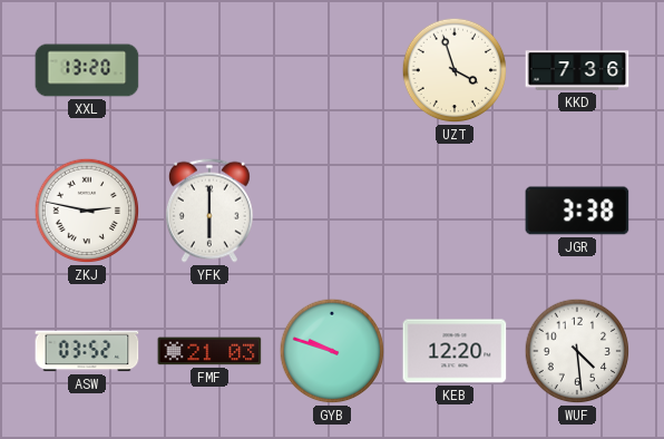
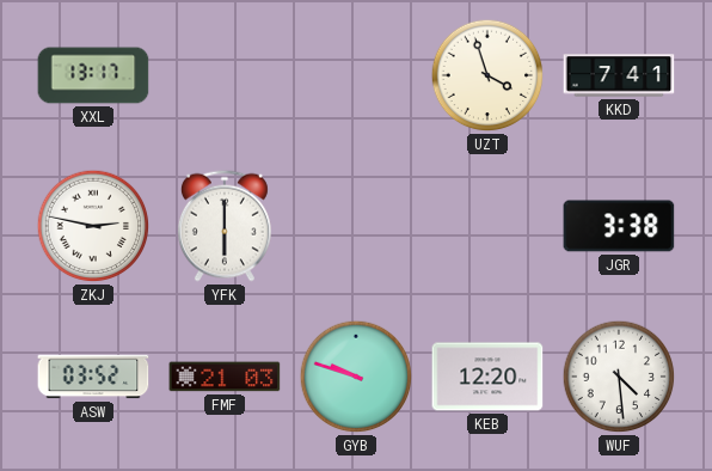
XXL: 13:20 -> 13:17 (93, 75)
KKD: 7:36 -> 7:41 (619, 75)
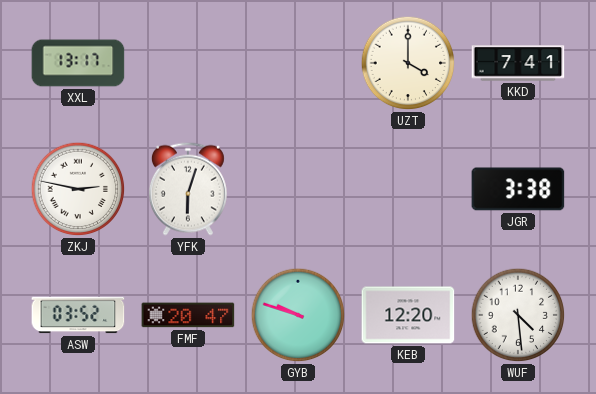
UZT: 3:57 -> 4:00 (408, 63)
YFK: 6:00 -> 6:03 (188, 189)
FMF: 21:03 -> 20:47 (188, 315)
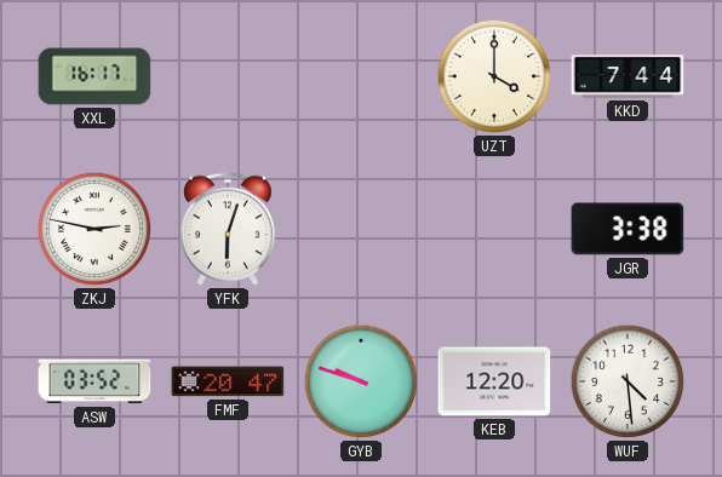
XXL: 13:17 -> 16:17 (94, 76)
KKD: 7:41 -> 7:44 (628, 76)
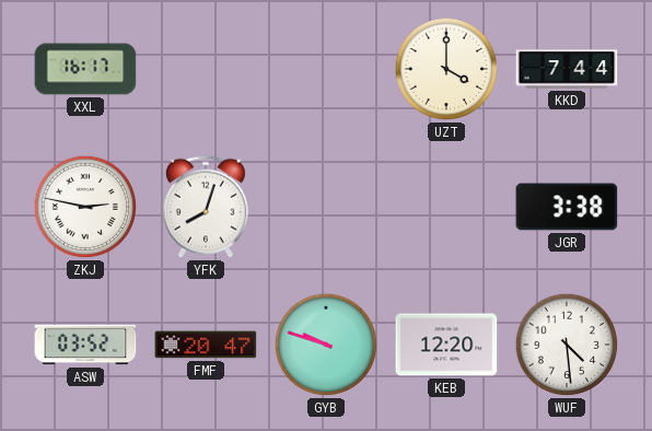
YFK: 6:03 -> 8:03 (206, 207)
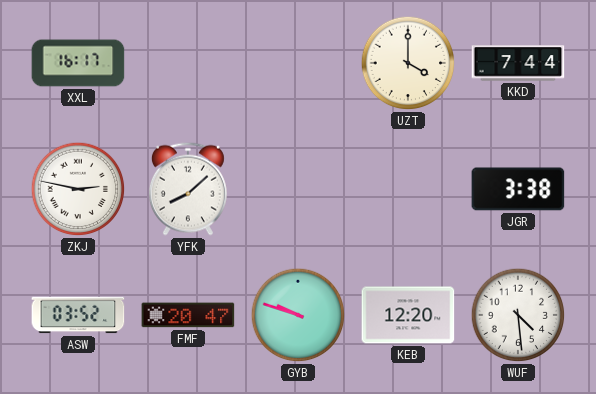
YFK: 8:03 -> 8:08 (188, 189)
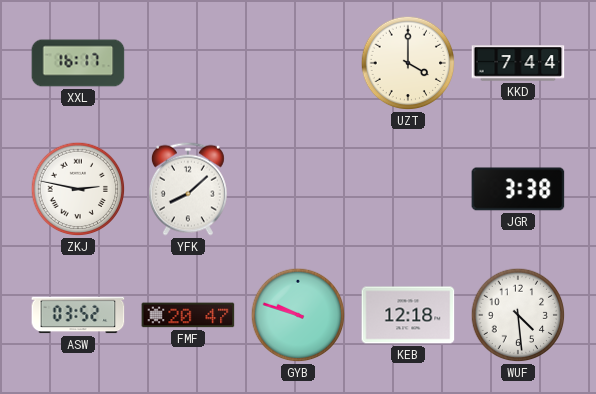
KEB: 12:20 -> 12:18 (408, 315)
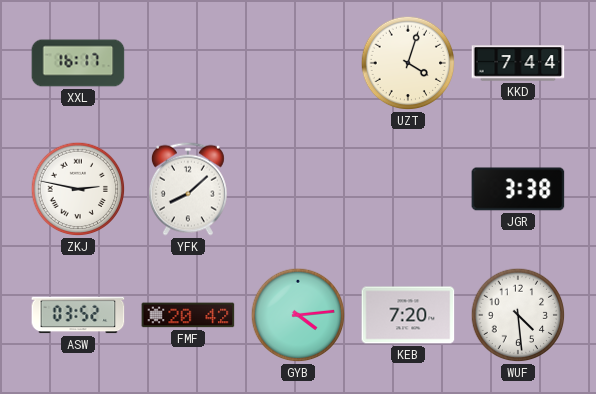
UZT: 4:00 -> 4:03 (408, 63)
FMF: 20:47 -> 20:42 (188, 315)
GYB: 9:48 -> 4:14 (298, 315)
KEB: 12:18 -> 7:20 (408, 315)
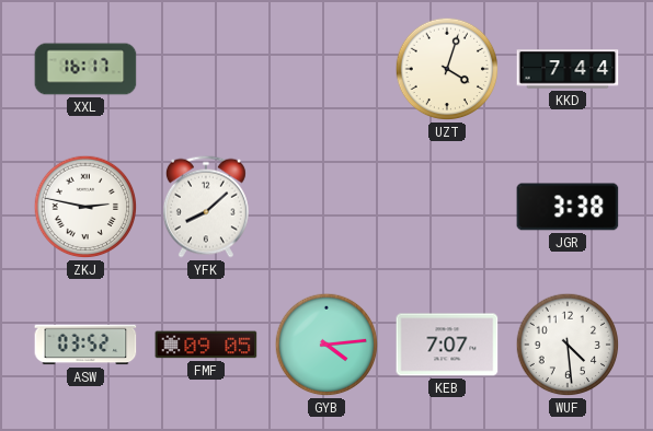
FMF: 20:42 -> 09:05 (206, 345)
KEB: 7:20 -> 7:07 (447, 345)
